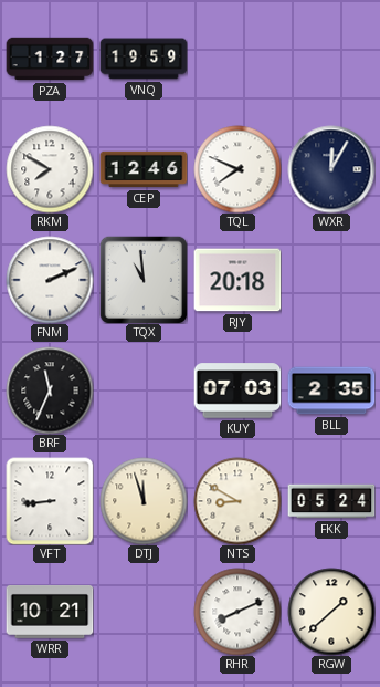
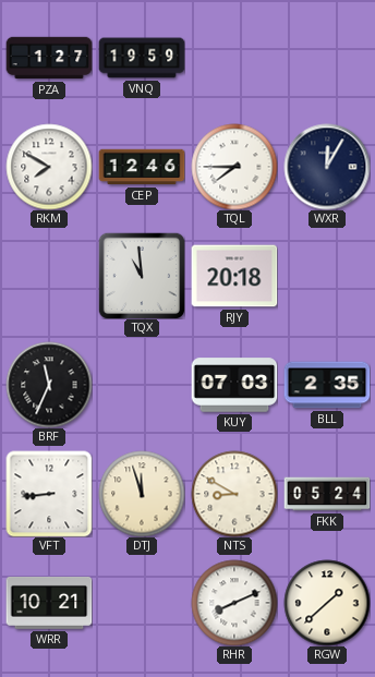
TQL: 7:49 -> 7:45 (234, 167)
FNM: 2:11 -> none (50, 280)
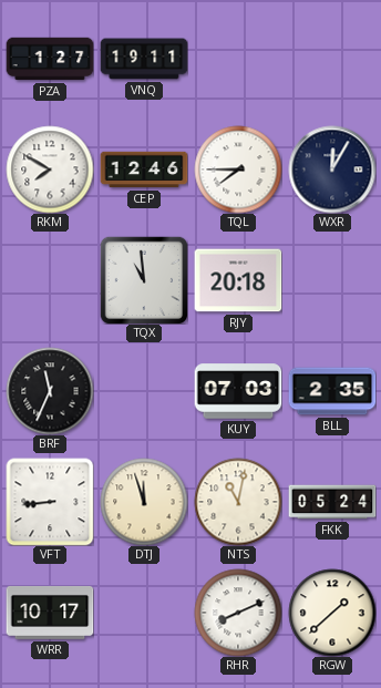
VNQ: 19:59 -> 19:11 (144, 59)
NTS: 8:50 -> 11:02 (238, 502)
WRR: 10:21 -> 10:17 (50, 613)
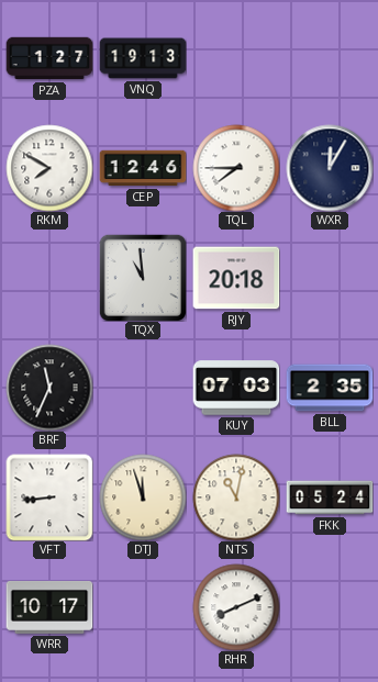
VNQ: 19:11 -> 19:13 (143, 58)
RGW: 1:38 -> none (332, 613)
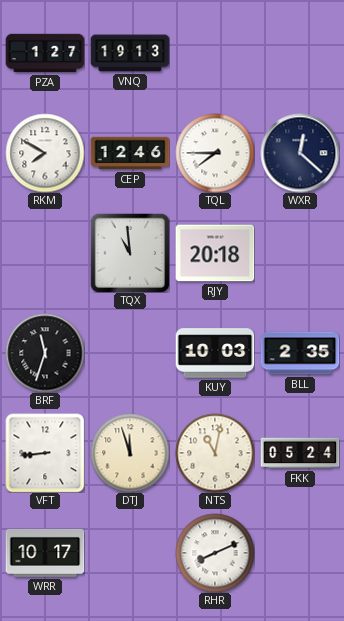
WXR: 12:05 -> 12:22 (300, 153)
BRF: 11:34 -> 11:33 (45, 353)
KUY: 07:03 -> 10:03 (215, 353)
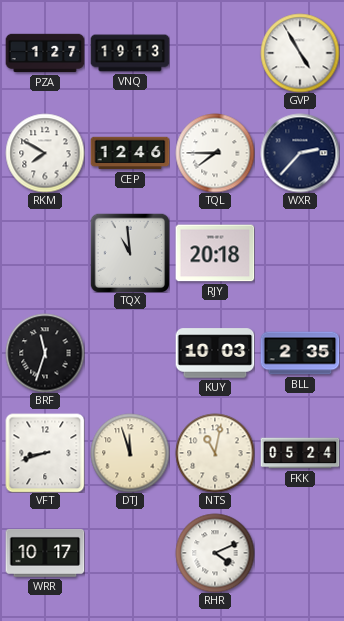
GVP: none -> 4:55 (300, 53)
WXR: 12:22 -> 2:37 (300, 153)
VFT: 8:44 -> 8:42 (45, 453)
RHR: 8:11 -> 4:11 (215, 553)
